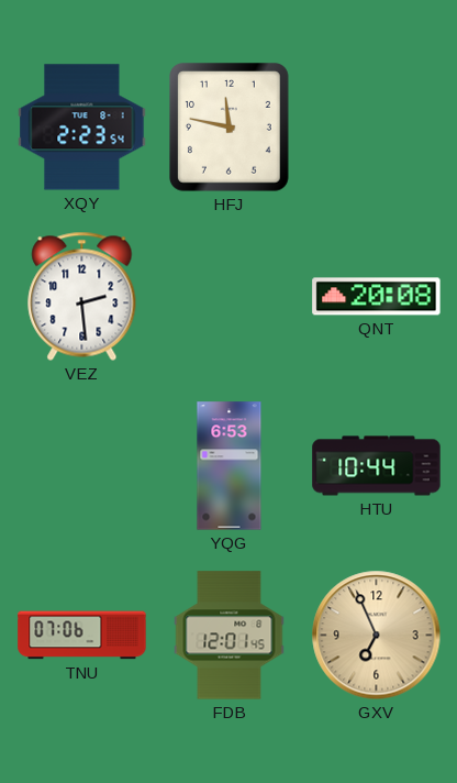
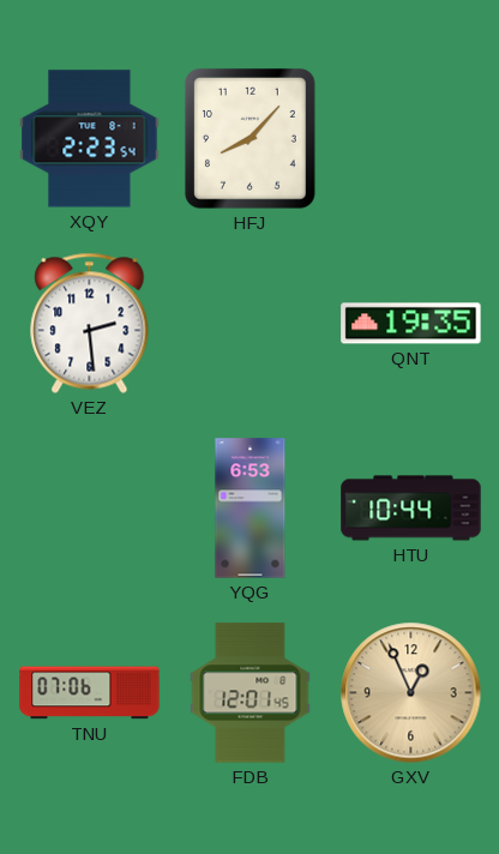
HFJ: 11:47 -> 8:07 (251, 139)
QNT: 20:08 -> 19:35 (411, 324)
GXV: 6:56 -> 12:56 (411, 693)
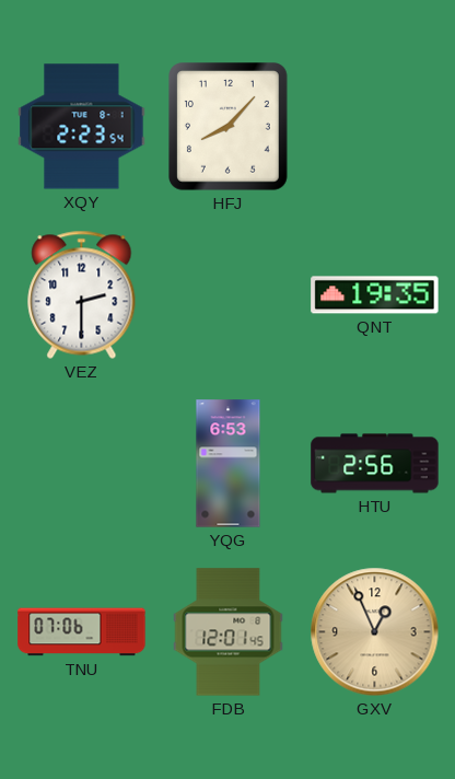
VEZ: 2:29 -> 2:30 (82, 294)
HTU: 10:44 -> 2:56 (375, 464)
